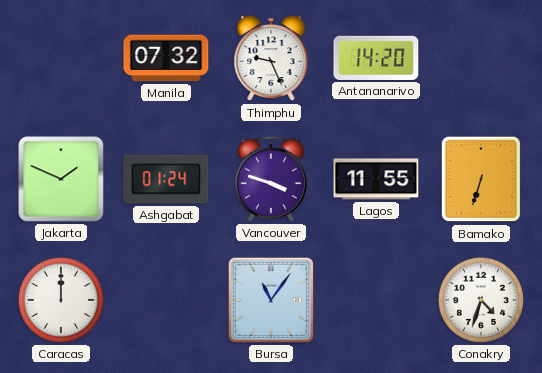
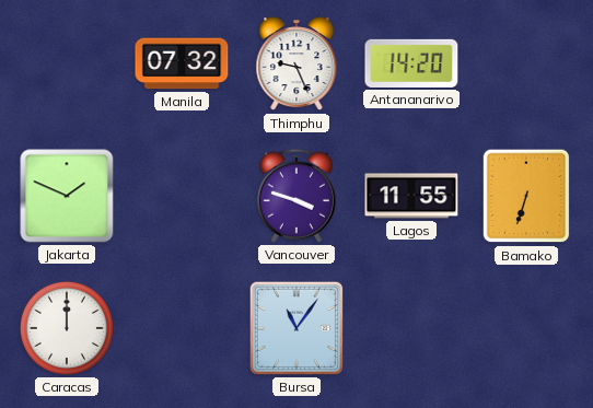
Ashgabat: 01:24 -> none (166, 179)
Conakry: 4:33 -> none (481, 300)
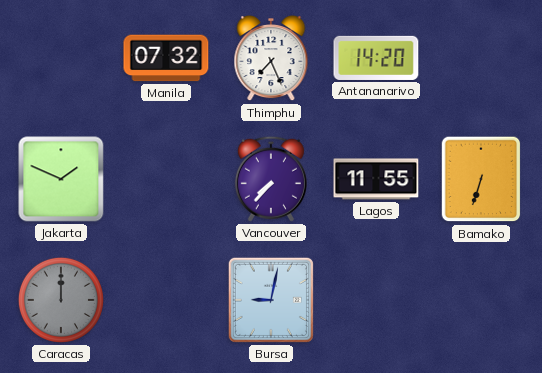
Thimphu: 9:26 -> 7:26 (271, 59)
Vancouver: 3:48 -> 7:37 (271, 179)
Caracas dial: white -> grey (61, 300)
Bursa: 11:06 -> 9:02 (271, 300)
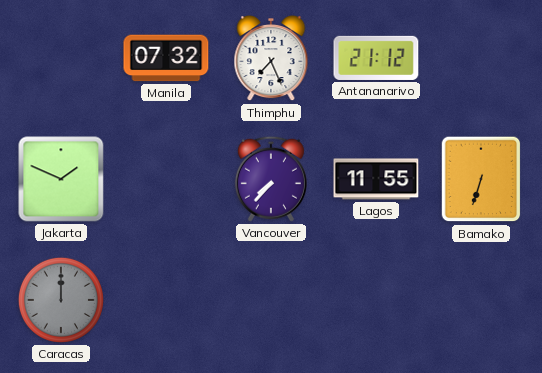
Antananarivo: 14:20 -> 21:12 (376, 58)
Bursa: 9:02 -> none (271, 300)
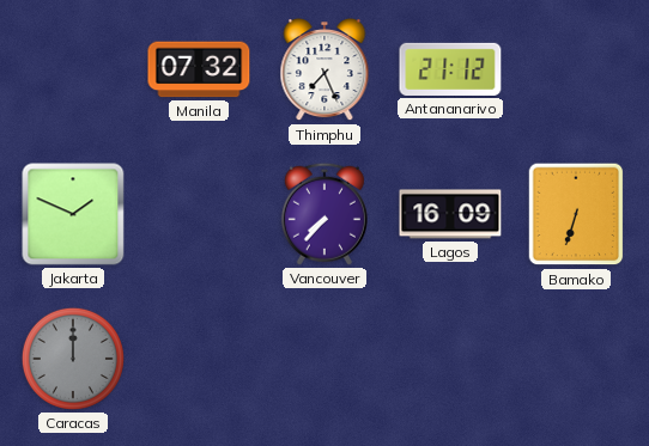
Lagos: 11:55 -> 16:09 (450, 214)
